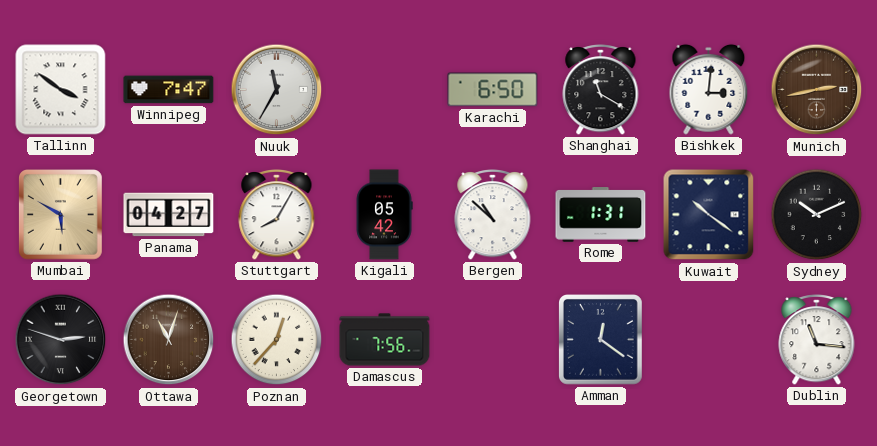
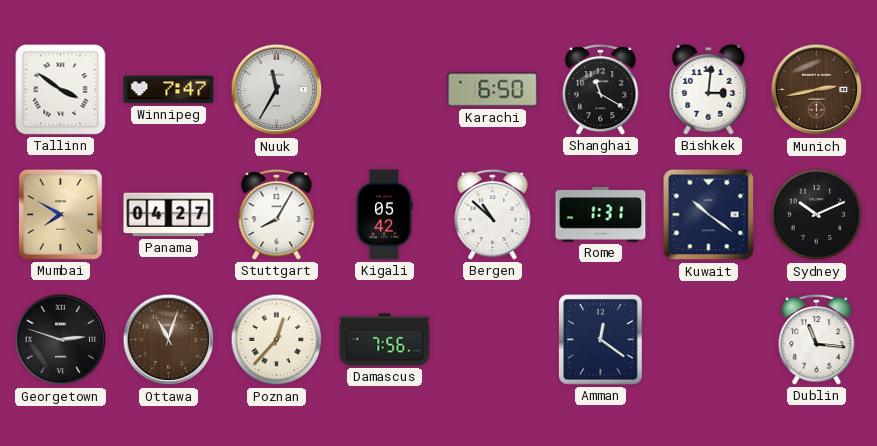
Mumbai: 5:50 -> 7:50 (61, 215)
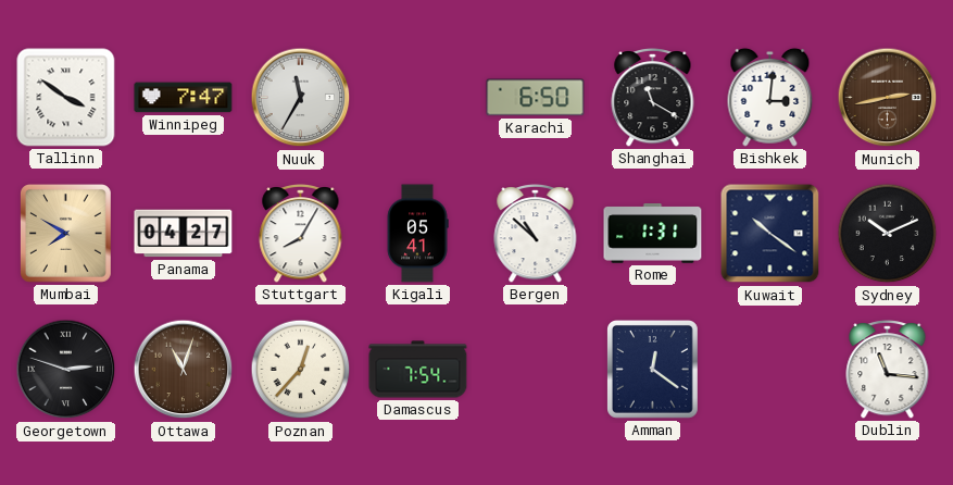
Kigali: 05:42 -> 05:41 (417, 234)
Damascus: 7:56 -> 7:54 (418, 370)
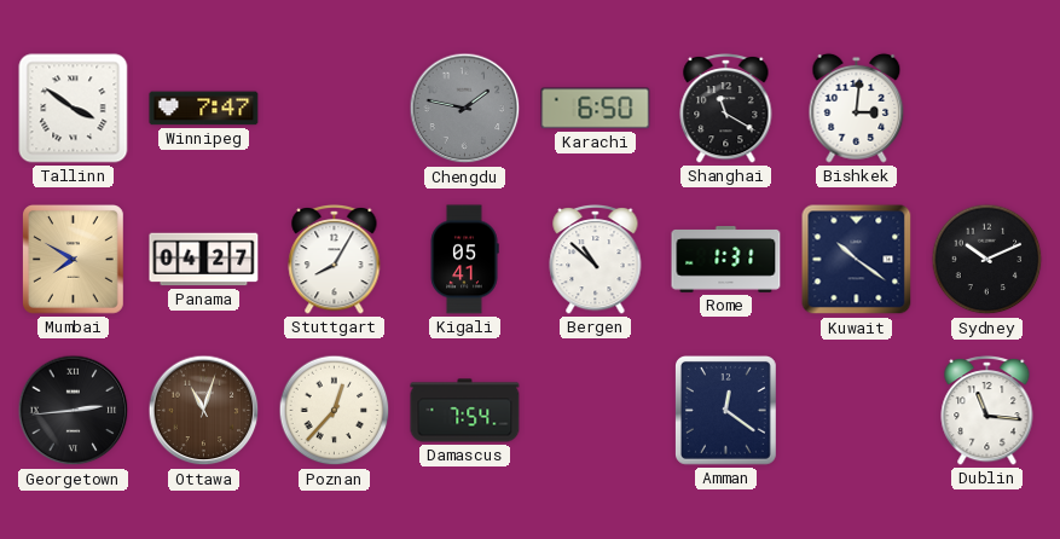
Nuuk: 11:35 -> none (301, 98)
Chengdu: none -> 1:47 (465, 109)
Munich: 2:43 -> none (888, 98)
Georgetown: 2:48 -> 2:44 (74, 411)
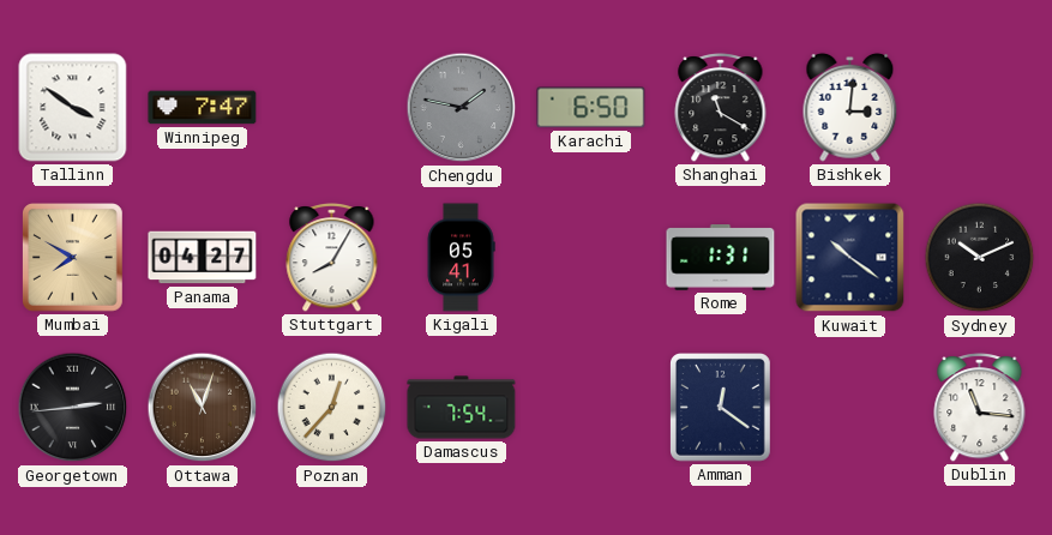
Bergen: 10:52 -> none (596, 260)
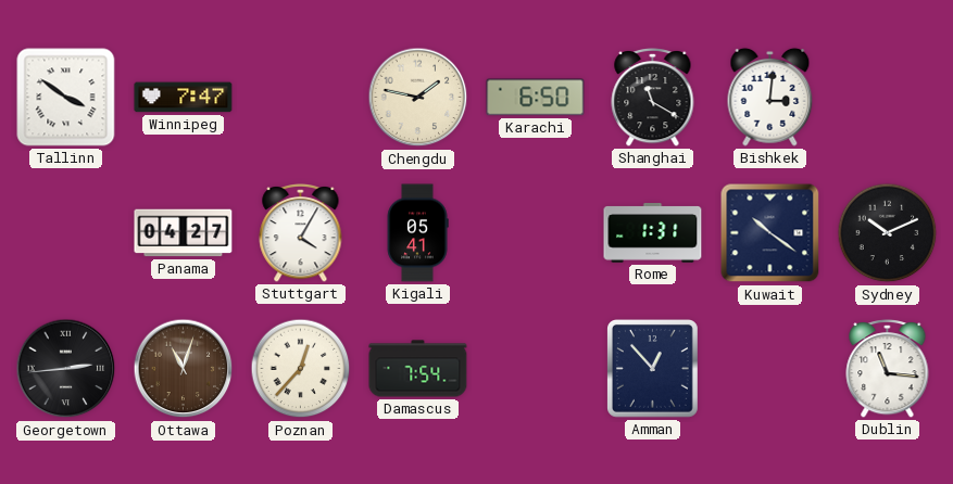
Chengdu dial: grey -> cream (418, 98)
Mumbai: 7:50 -> none (73, 258)
Stuttgart: 8:05 -> 4:05 (301, 233)
Amman: 12:21 -> 12:53 (653, 369)
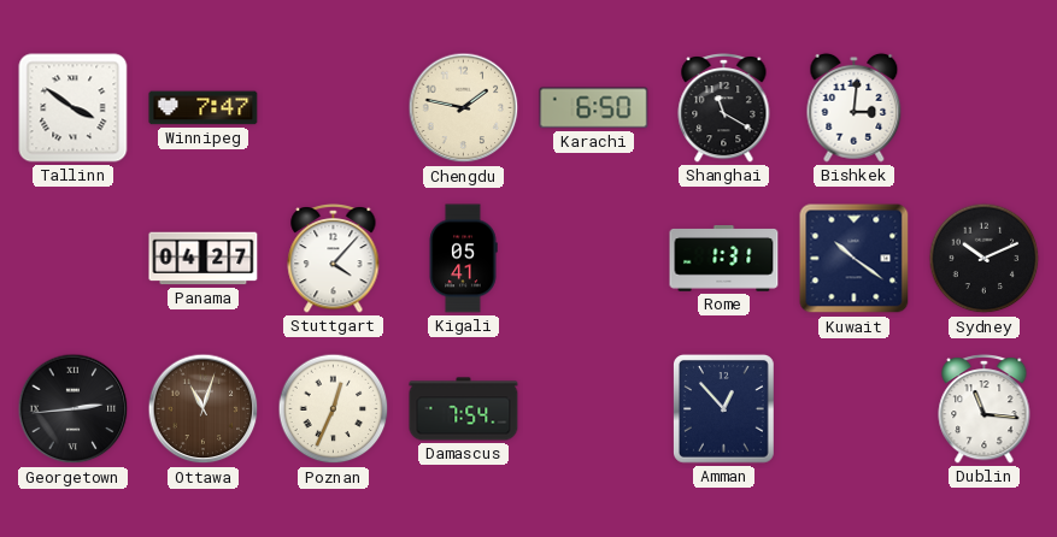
Stuttgart: 4:05 -> 4:07 (334, 259)
Poznan: 12:37 -> 12:34 (334, 409)
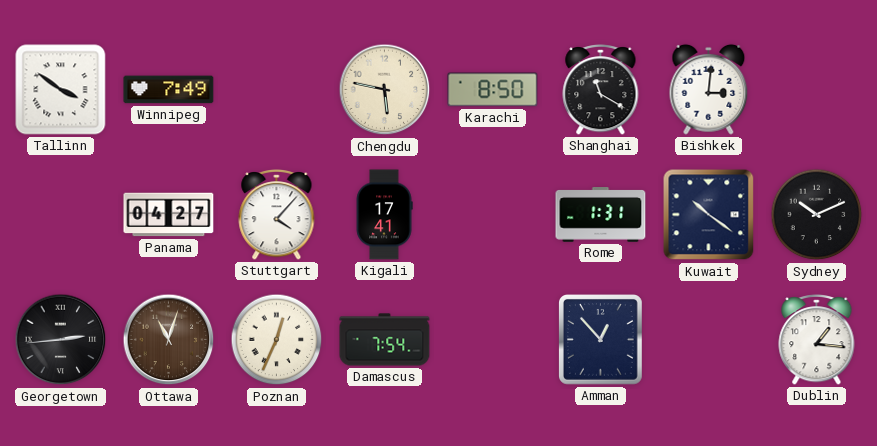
Winnipeg: 7:47 -> 7:49 (169, 90)
Chengdu: 1:47 -> 5:47 (385, 90)
Karachi: 6:50 -> 8:50 (493, 90)
Kigali: 05:41 -> 17:41 (384, 215)
Dublin: 11:16 -> 1:16 (817, 340)
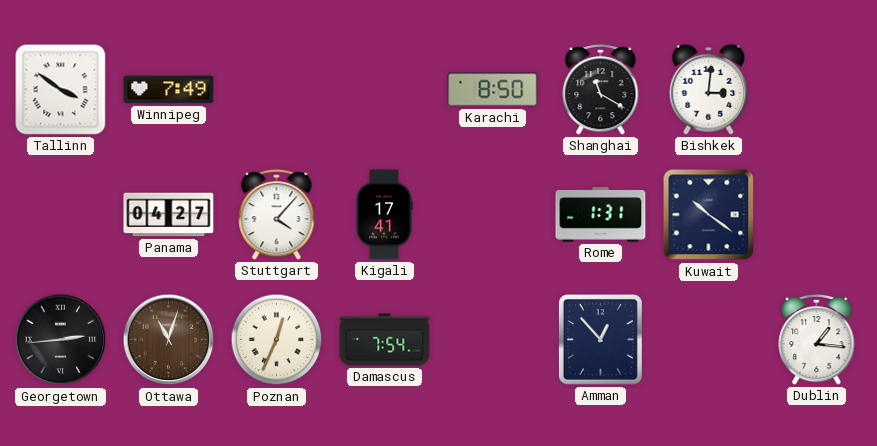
Chengdu: 5:47 -> none (385, 90)
Sydney: 10:11 -> none (817, 215)
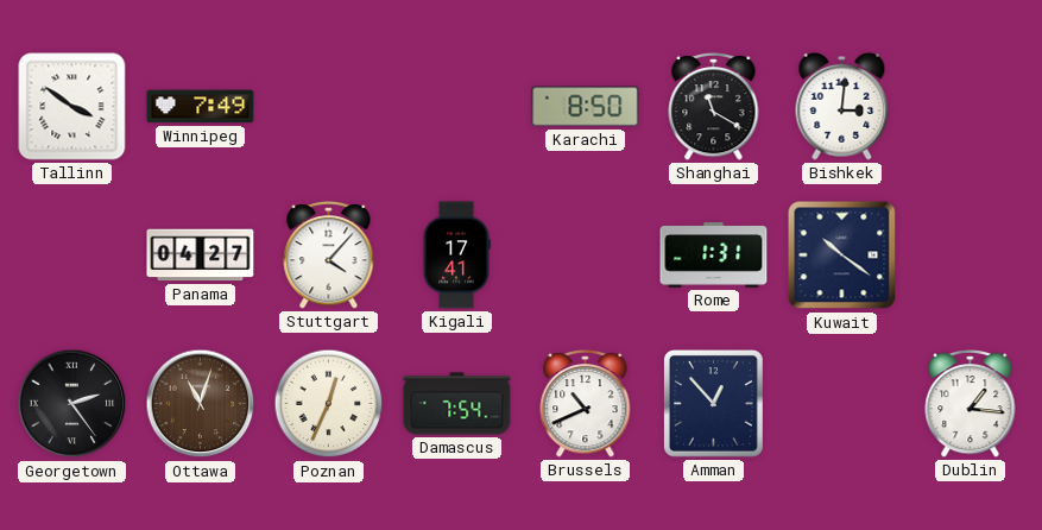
Georgetown: 2:44 -> 2:24 (72, 404)
Brussels: none -> 10:41 (586, 404)
